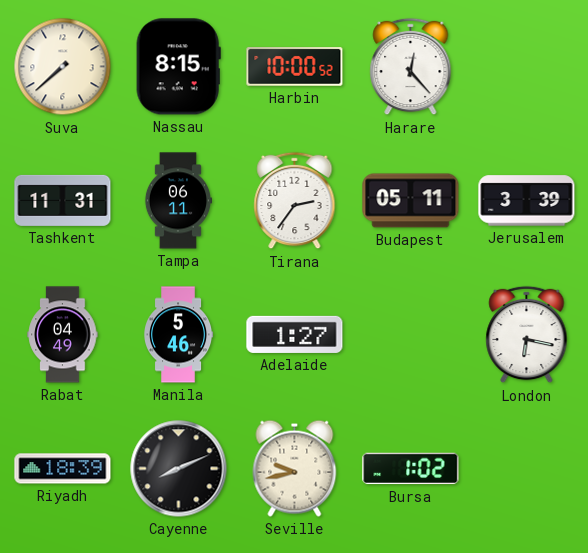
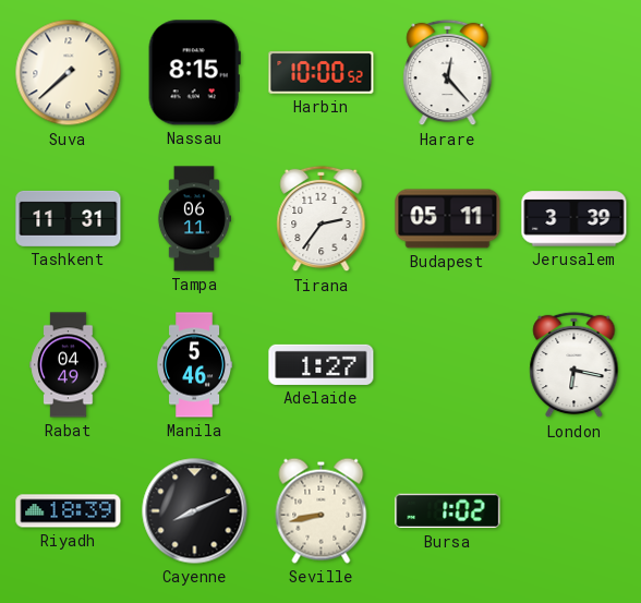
Seville: 9:43 -> 8:43 (322, 510)
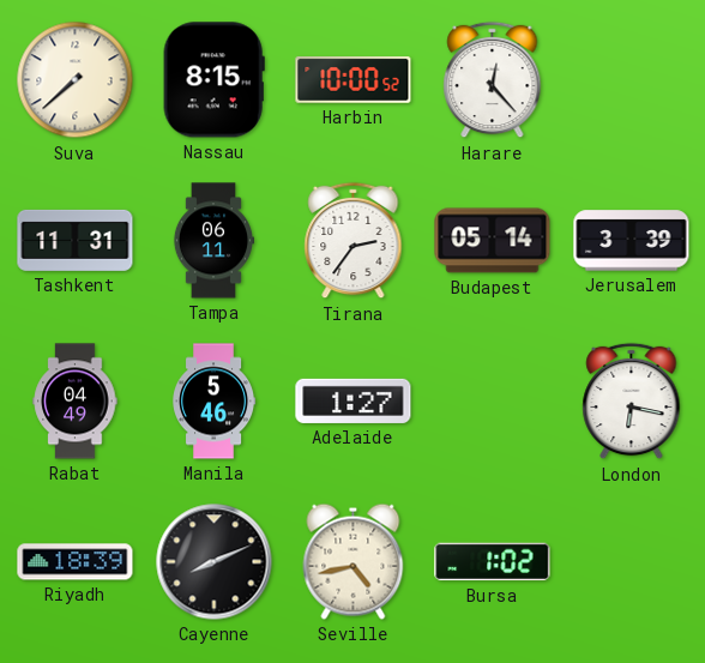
Budapest: 05:11 -> 05:14 (493, 241)
Seville: 8:43 -> 4:43 (354, 561)
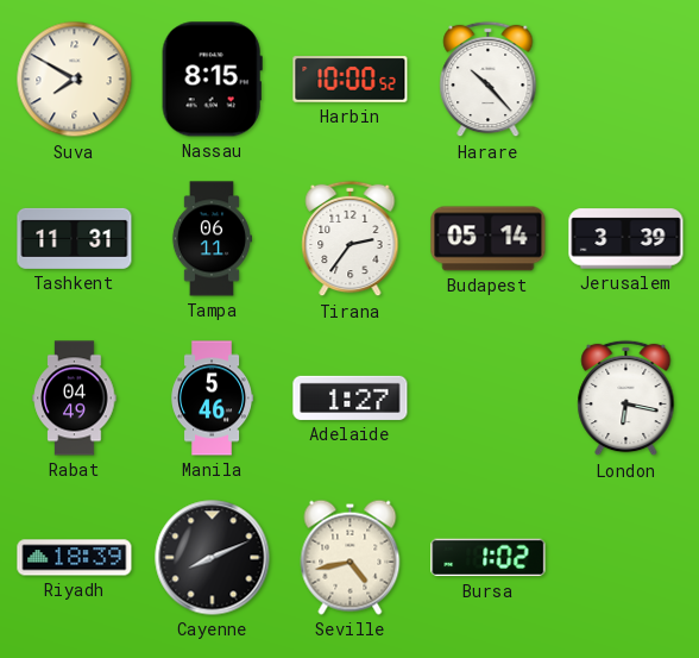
Suva: 7:38 -> 7:50 (75, 80)
Harare: 12:23 -> 10:23 (489, 80)
